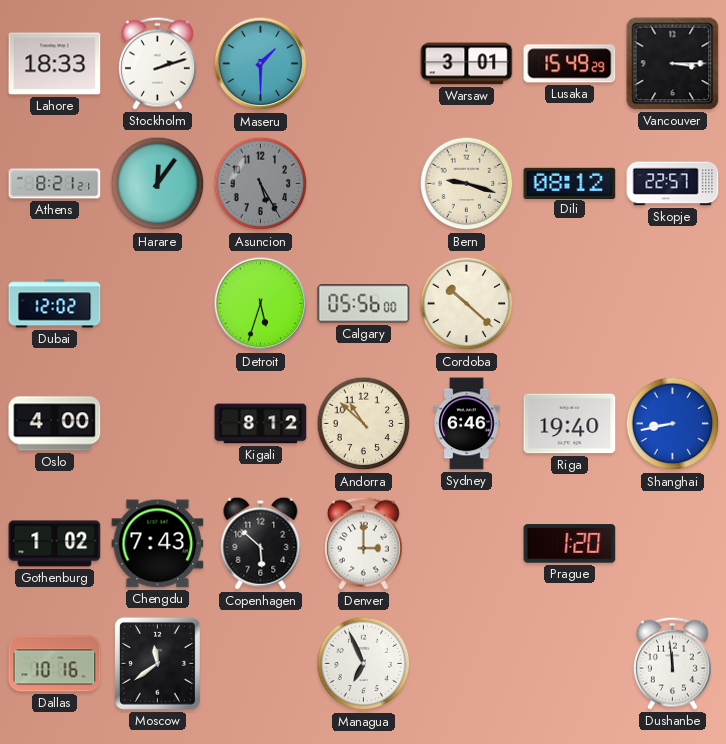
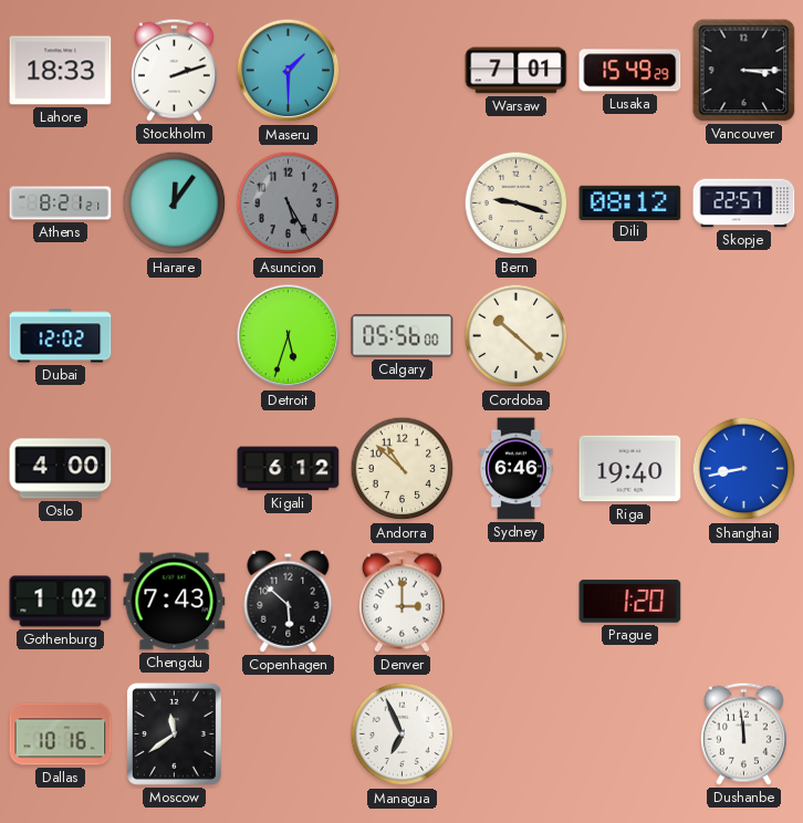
Warsaw: 3:01 -> 7:01 (517, 71)
Kigali: 8:12 -> 6:12 (289, 469)
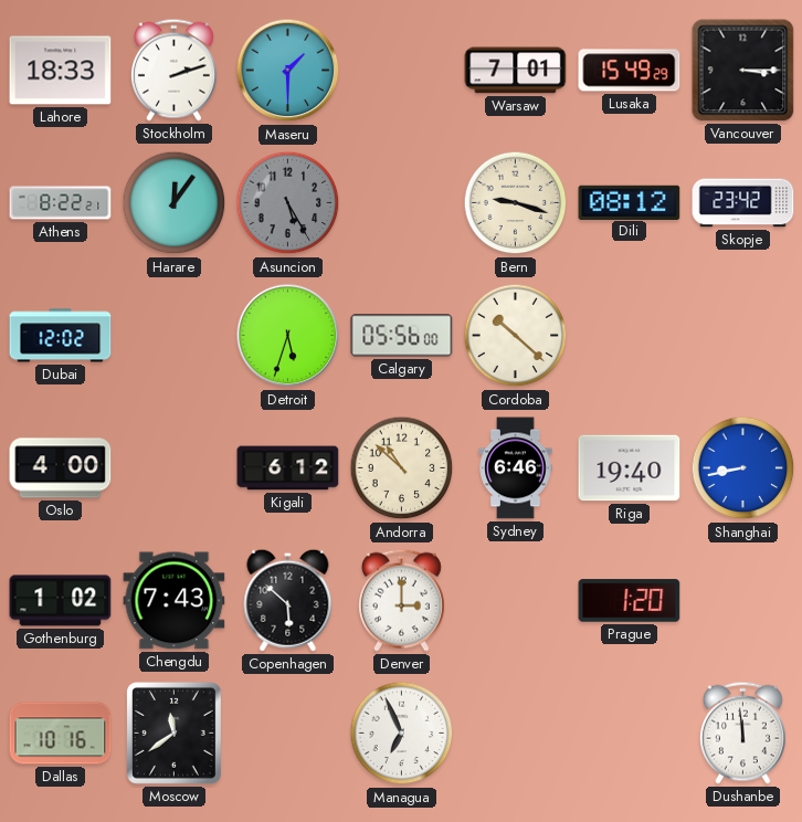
Athens: 8:21 -> 8:22 (61, 203)
Skopje: 22:57 -> 23:42 (743, 203)
